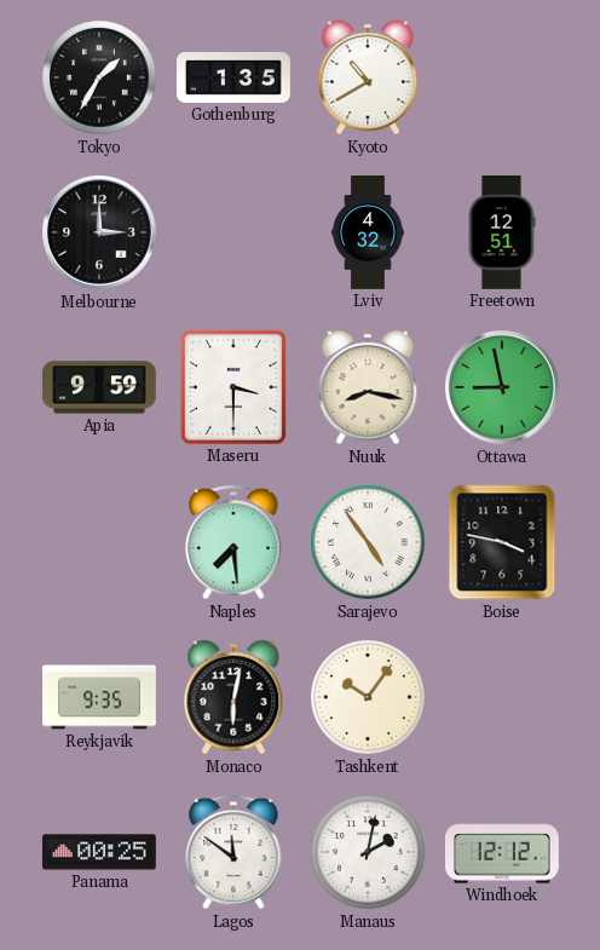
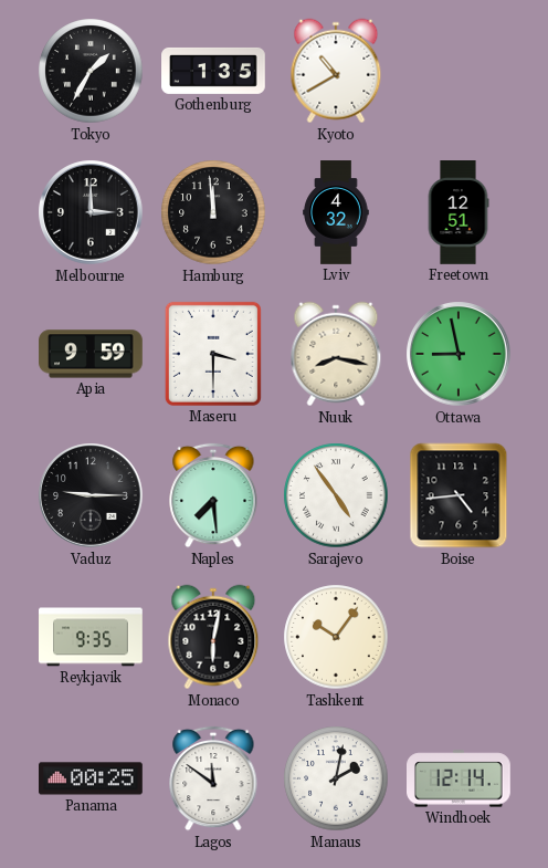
Hamburg: none -> 11:59 (213, 212)
Vaduz: none -> 9:15 (91, 495)
Boise: 3:47 -> 4:44 (459, 495)
Windhoek: 12:12 -> 12:14 (460, 778)
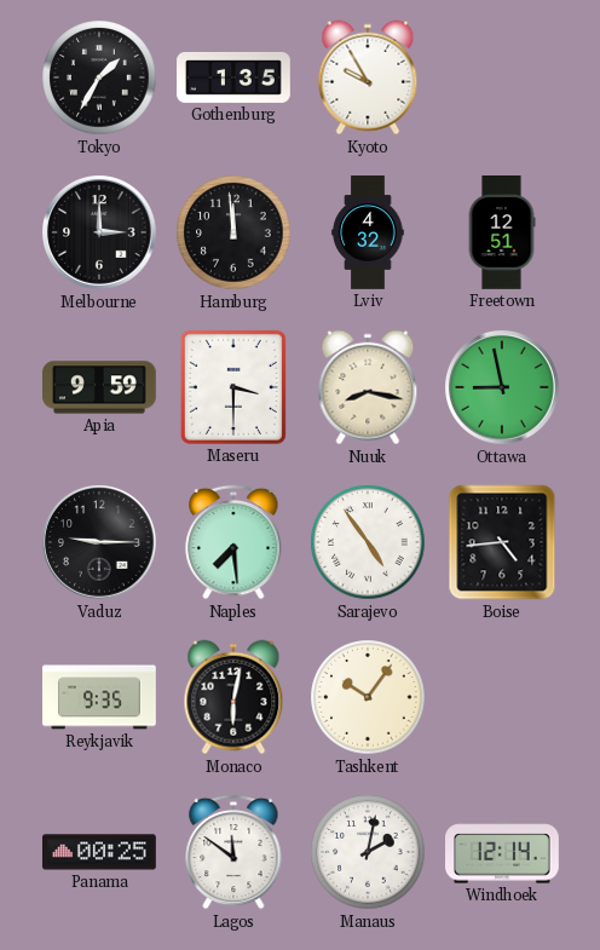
Kyoto: 10:40 -> 9:55 (368, 77)
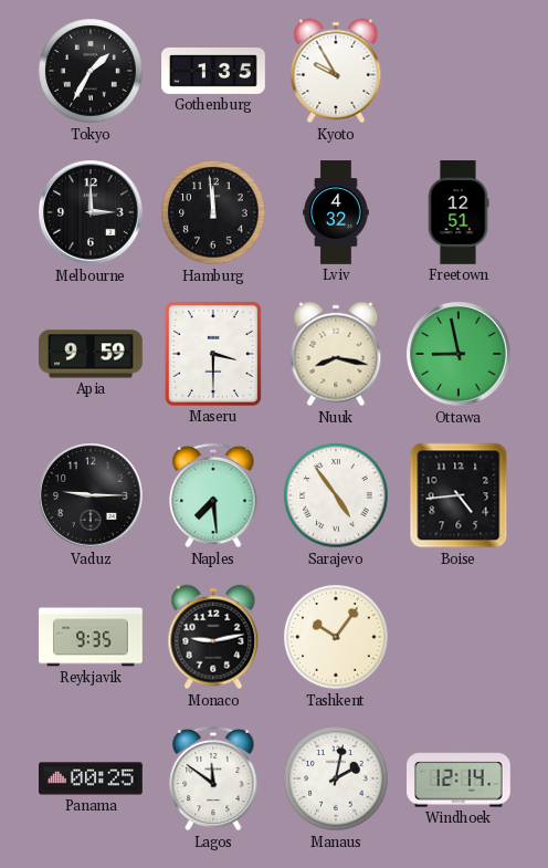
Monaco: 6:02 -> 9:13 (213, 637)
